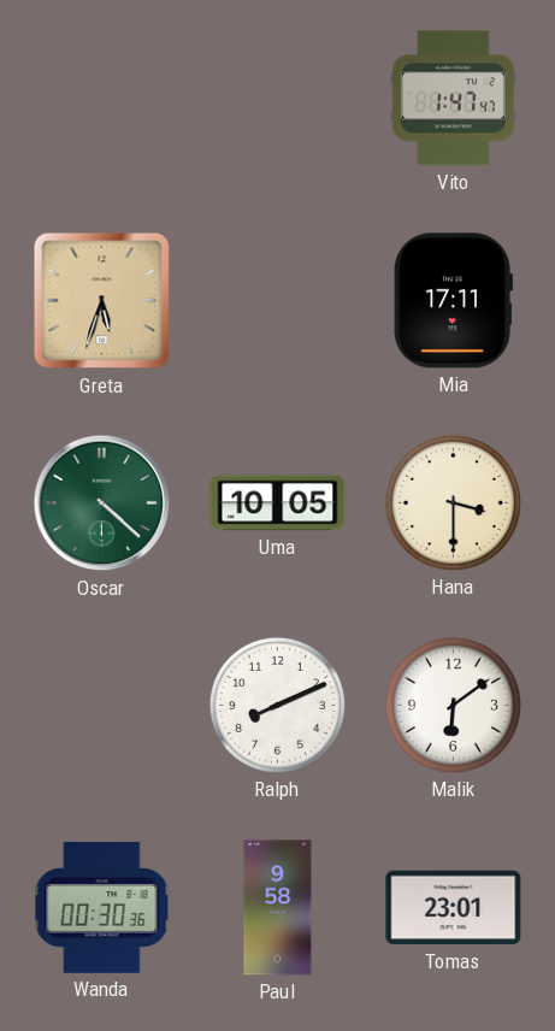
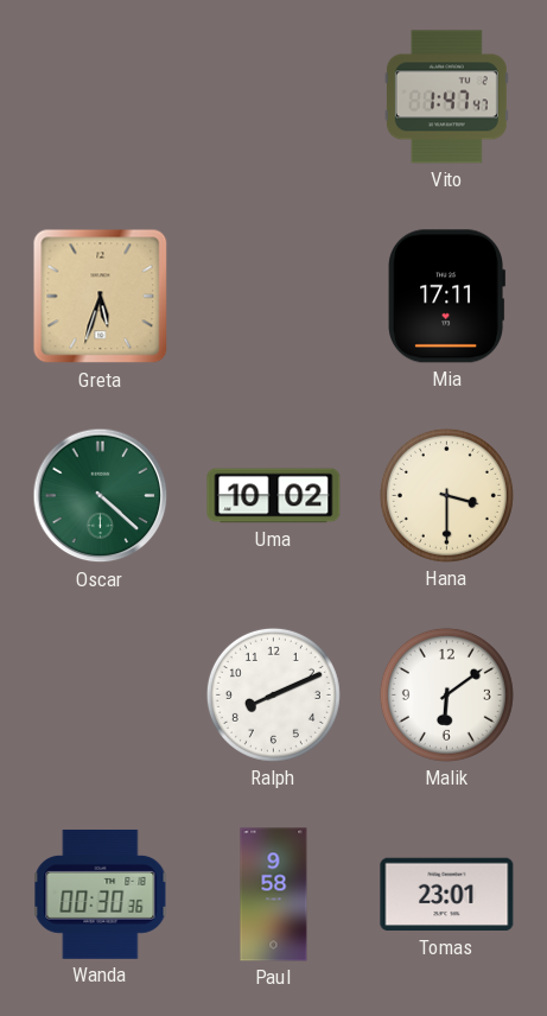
Uma: 10:05 -> 10:02 (274, 496)
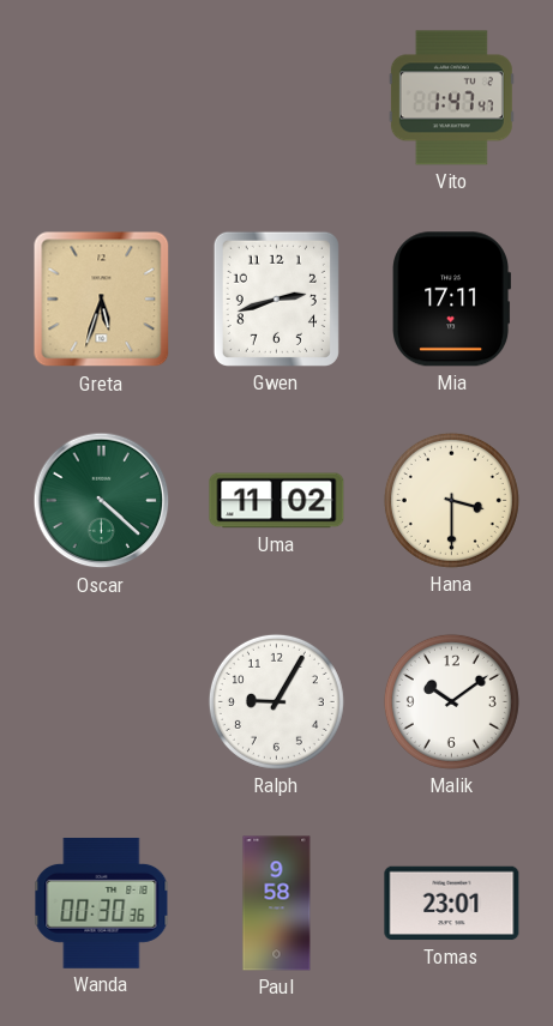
Gwen: none -> 2:42 (276, 298)
Uma: 10:02 -> 11:02 (277, 501)
Ralph: 8:11 -> 9:05 (276, 701)
Malik: 6:09 -> 10:09 (451, 701)
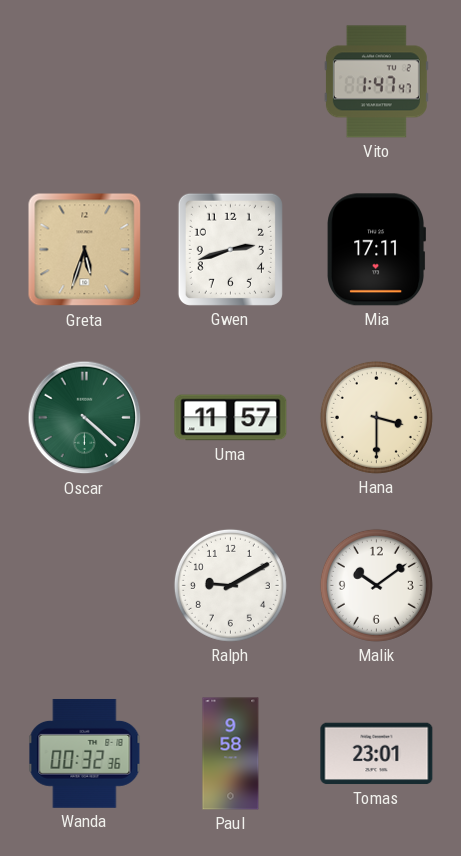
Uma: 11:02 -> 11:57 (231, 418)
Ralph: 9:05 -> 9:10 (230, 585)
Wanda: 00:30 -> 00:32 (85, 753)
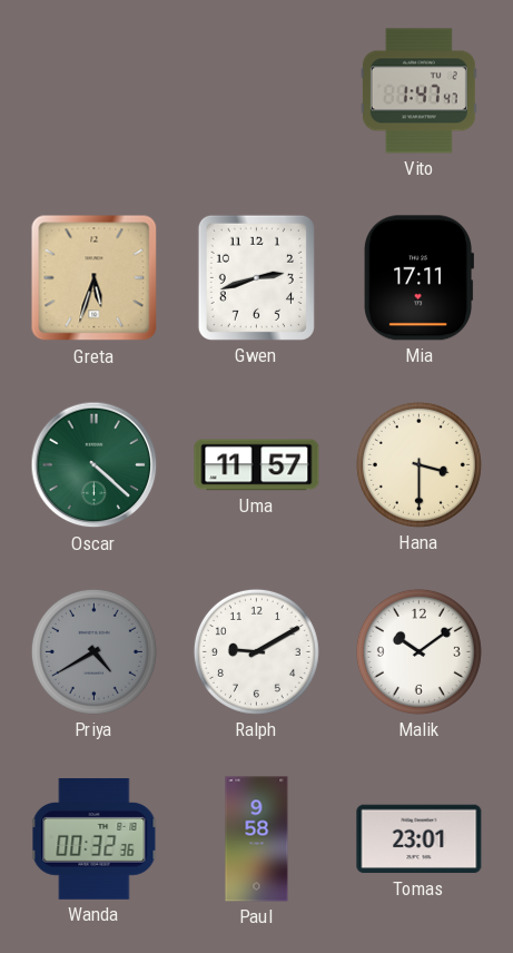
Priya: none -> 4:40 (93, 651)
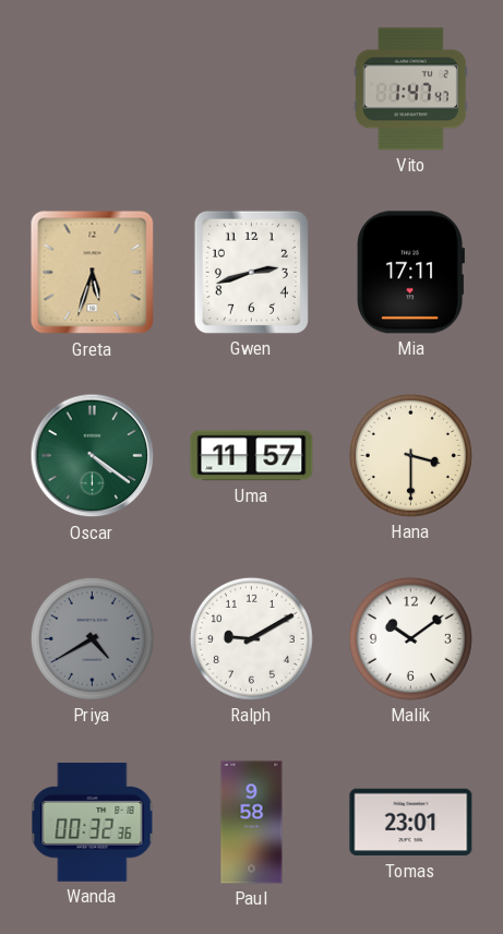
Oscar: 4:22 -> 4:21 (93, 456)
